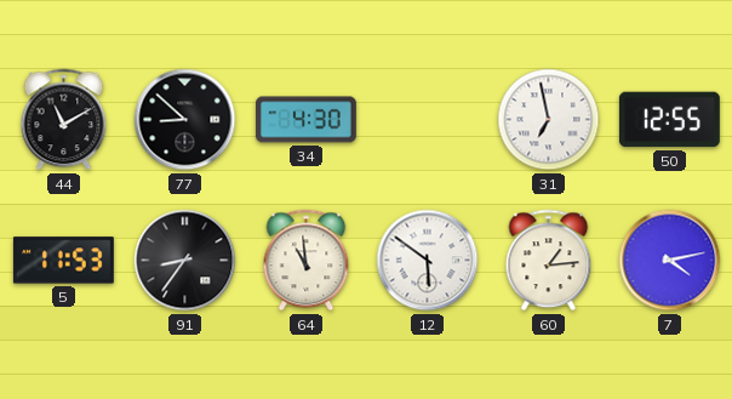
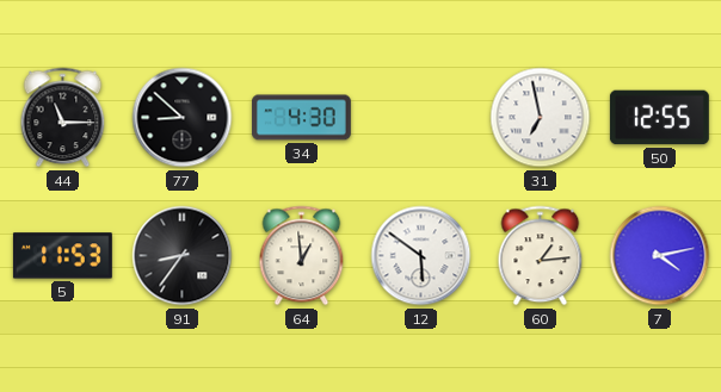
44: 11:10 -> 11:15 (63, 118)
64: 10:59 -> 12:59 (302, 256)
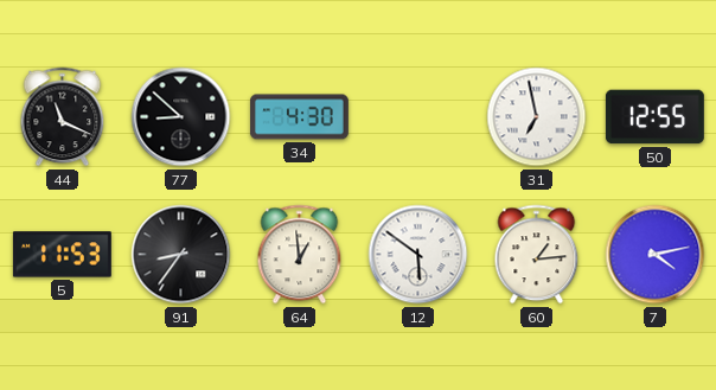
44: 11:15 -> 11:19 (63, 117)
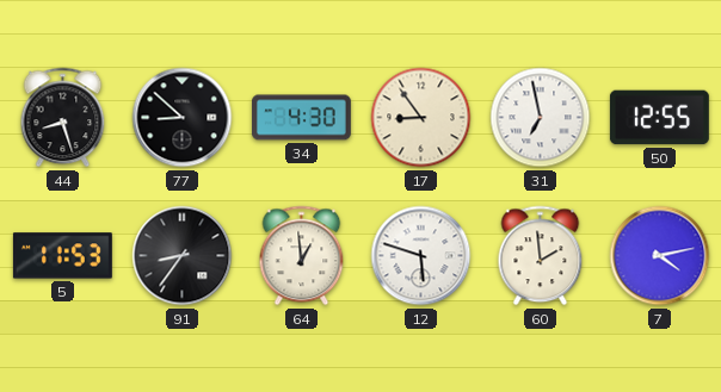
44: 11:19 -> 8:27 (63, 118)
17: none -> 8:54 (421, 118)
12: 5:51 -> 5:48 (421, 256)
60: 1:14 -> 1:59 (541, 256)
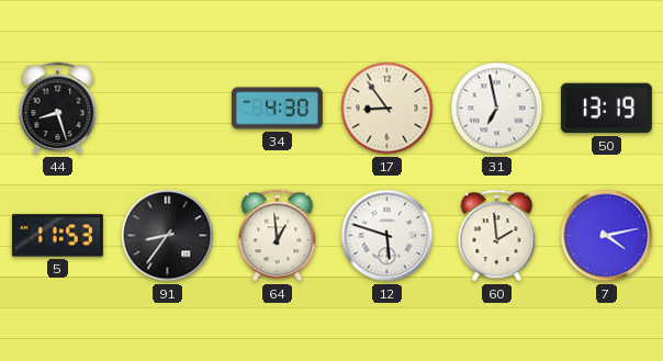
77: 8:52 -> none (183, 118)
50: 12:55 -> 13:19 (606, 109)
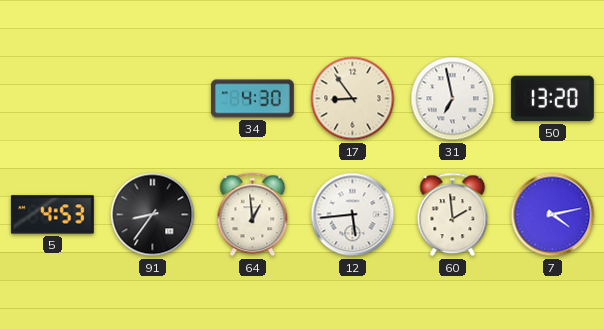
44: 8:27 -> none (58, 109)
50: 13:19 -> 13:20 (552, 99)
5: 11:53 -> 4:53 (52, 215)
12: 5:48 -> 5:44 (353, 215)
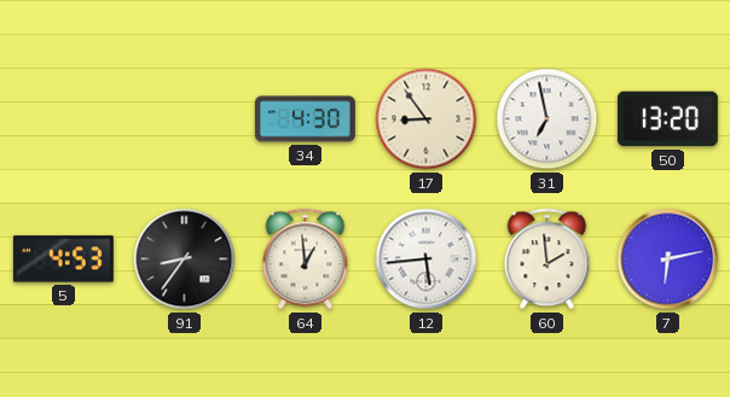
7: 4:13 -> 6:13 (668, 259)
